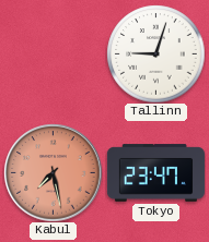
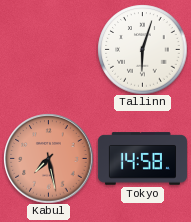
Tallinn: 9:03 -> 6:03 (142, 49)
Tokyo: 23:47 -> 14:58 (142, 159)
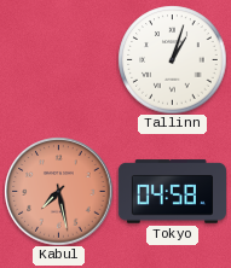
Tallinn: 6:03 -> 1:03 (172, 59)
Tokyo: 14:58 -> 04:58 (172, 192)
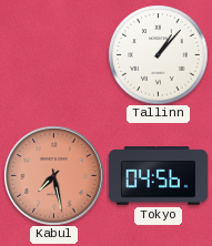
Tallinn: 1:03 -> 1:07 (158, 54)
Tokyo: 04:58 -> 04:56 (158, 176)
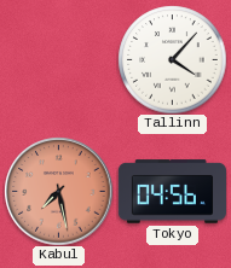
Tallinn: 1:07 -> 4:07 (172, 59)
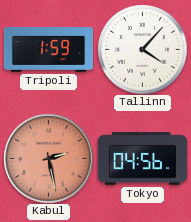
Tripoli: none -> 1:59 (48, 50)
Kabul: 7:28 -> 2:28 (48, 158)
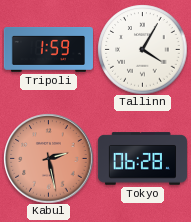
Tallinn: 4:07 -> 4:05 (142, 49)
Tokyo: 04:56 -> 06:28 (142, 159)
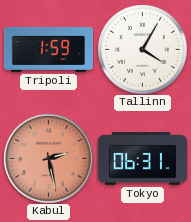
Tokyo: 06:28 -> 06:31 (142, 159)
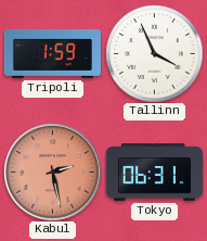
Tallinn: 4:05 -> 3:56 (154, 53)
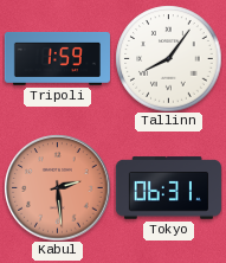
Tallinn: 3:56 -> 8:06 (168, 58)
Kabul: 2:28 -> 2:29 (57, 187)
